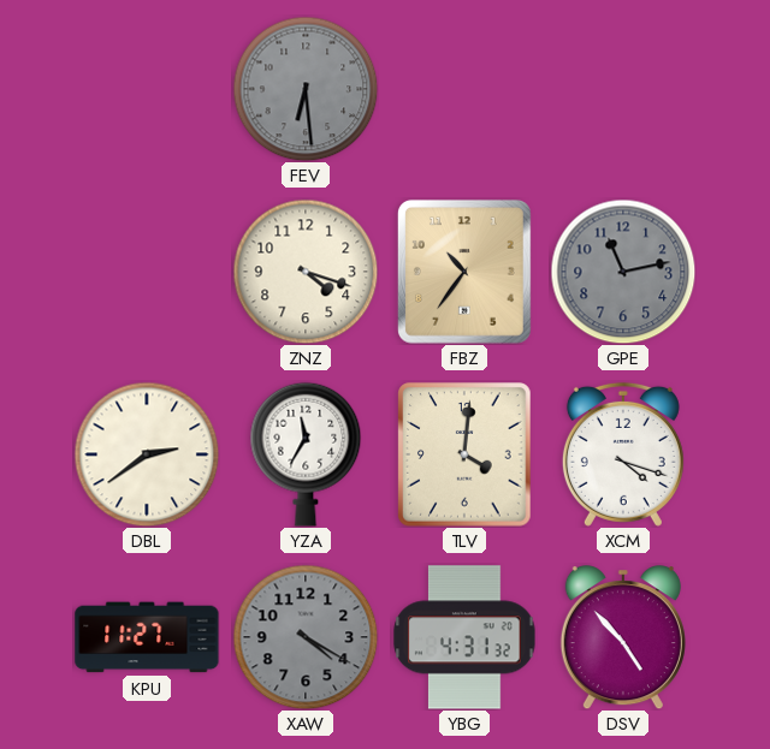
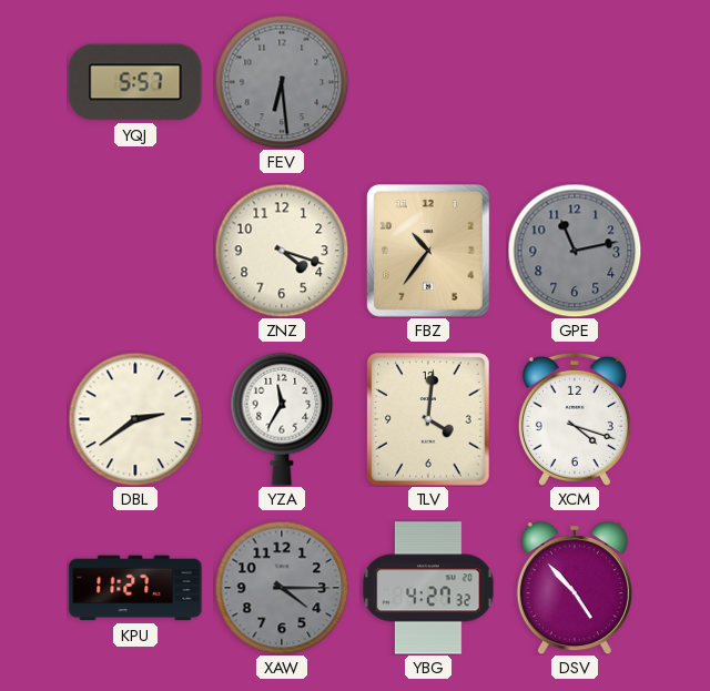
YQJ: none -> 5:57 (135, 82)
XAW: 4:20 -> 4:15 (282, 588)
YBG: 4:31 -> 4:27 (428, 588)
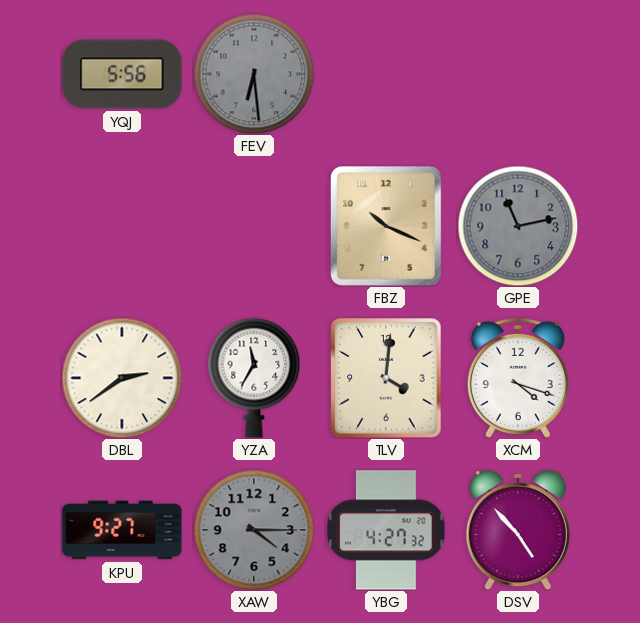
YQJ: 5:57 -> 5:56 (122, 74)
ZNZ: 4:18 -> none (282, 251)
FBZ: 10:36 -> 10:19 (386, 226)
KPU: 11:27 -> 9:27 (122, 530)
